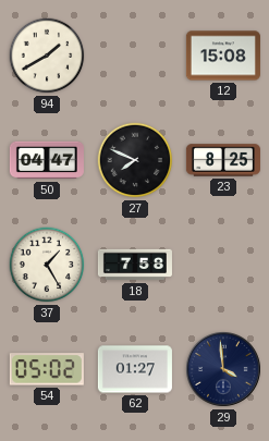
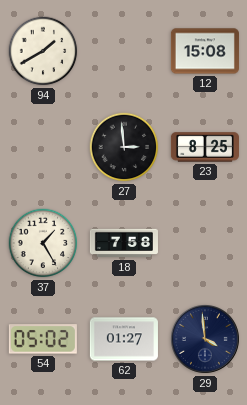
50: 04:47 -> none (47, 160)
27: 7:49 -> 2:59 (124, 147)
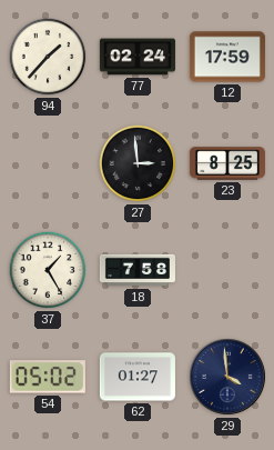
94: 1:40 -> 1:37 (48, 57)
77: none -> 02:24 (138, 57)
12: 15:08 -> 17:59 (227, 57)
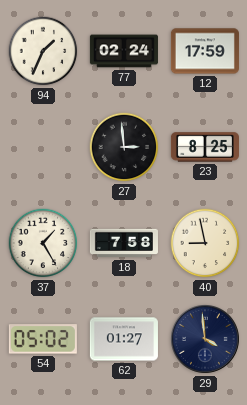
94: 1:37 -> 1:34 (43, 51)
40: none -> 8:58 (205, 243)
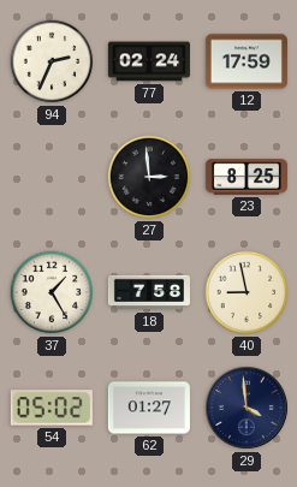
94: 1:34 -> 2:34 (52, 61)
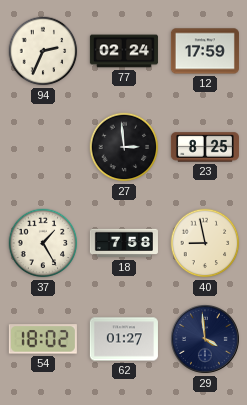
54: 05:02 -> 18:02 (43, 339)
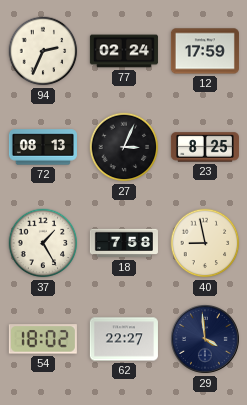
72: none -> 08:13 (43, 147)
27: 2:59 -> 3:04 (124, 147)
62: 01:27 -> 22:27 (124, 339)
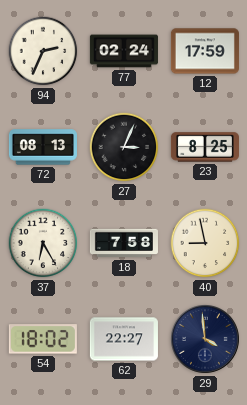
37: 1:25 -> 6:25 (43, 243)
